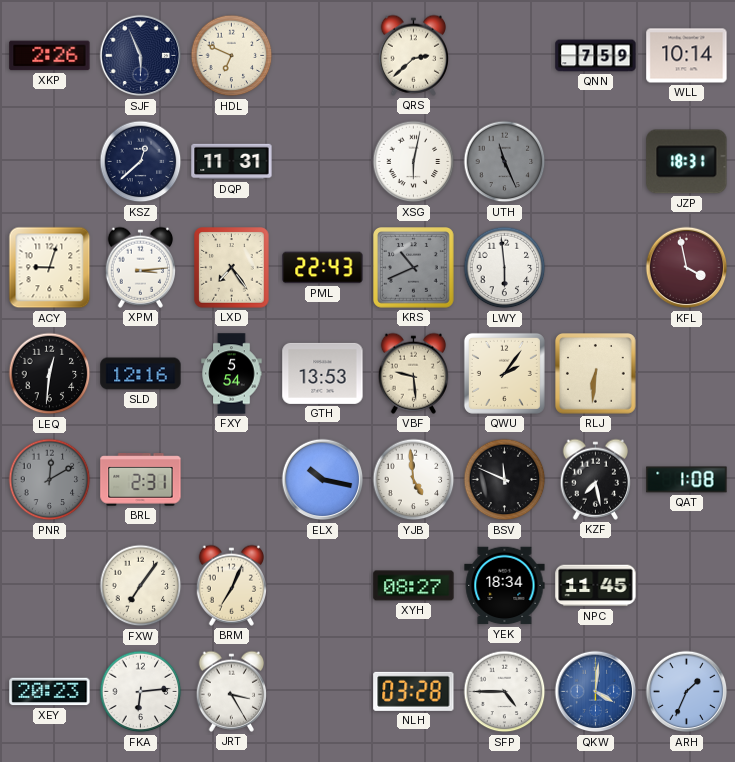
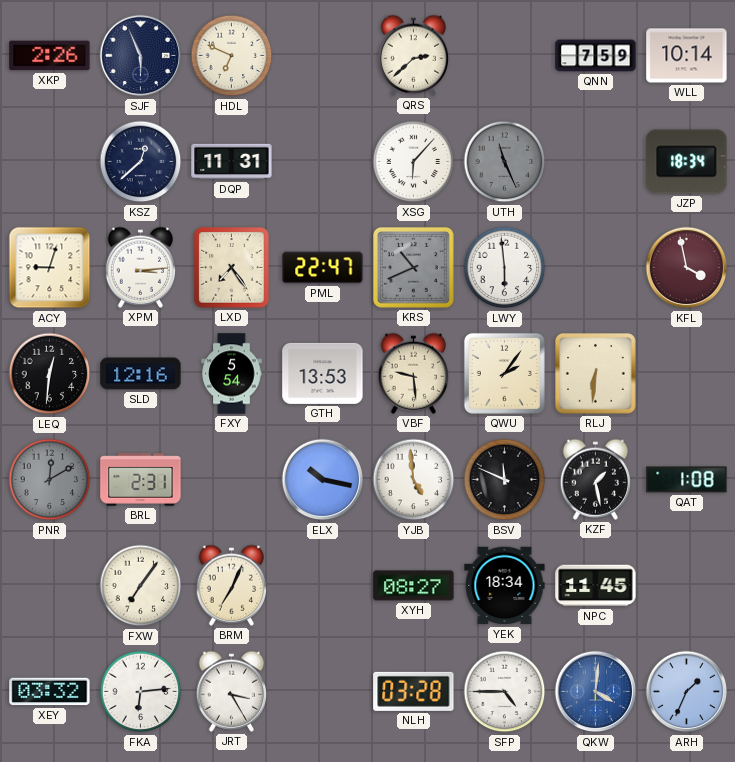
XSG: 6:02 -> 6:07 (414, 162)
JZP: 18:31 -> 18:34 (687, 162)
PML: 22:43 -> 22:47 (323, 268)
KZF: 7:28 -> 1:28 (595, 479)
XEY: 20:23 -> 03:32 (50, 692)
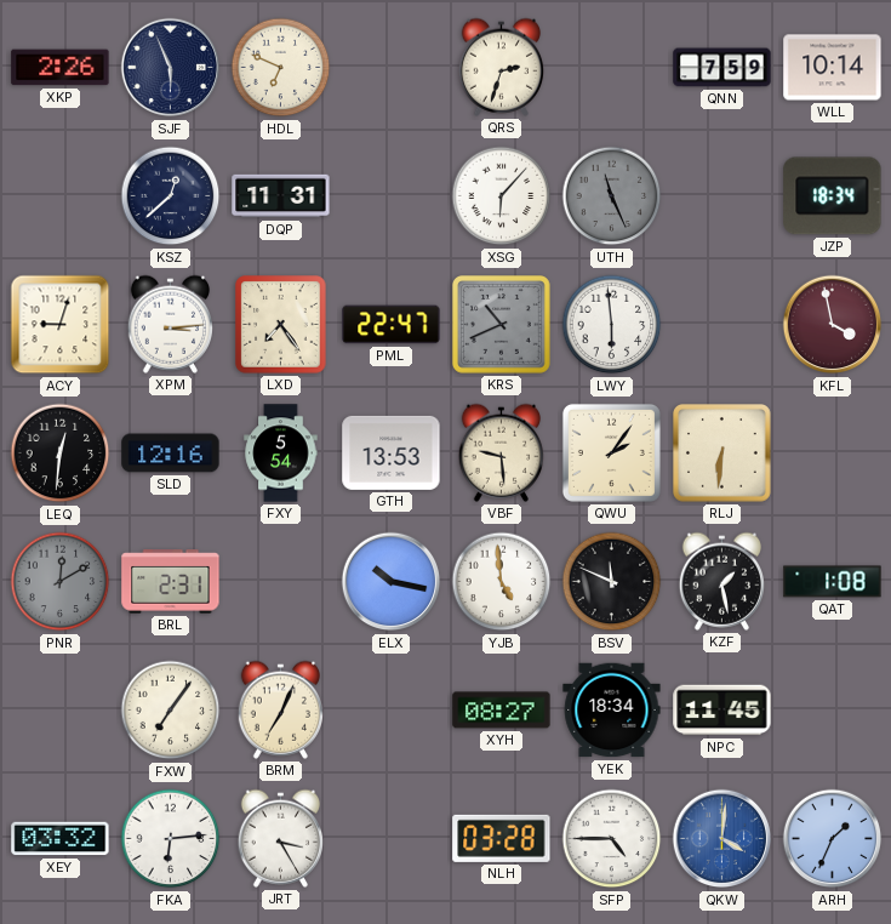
QRS: 2:38 -> 2:33 (501, 67)
